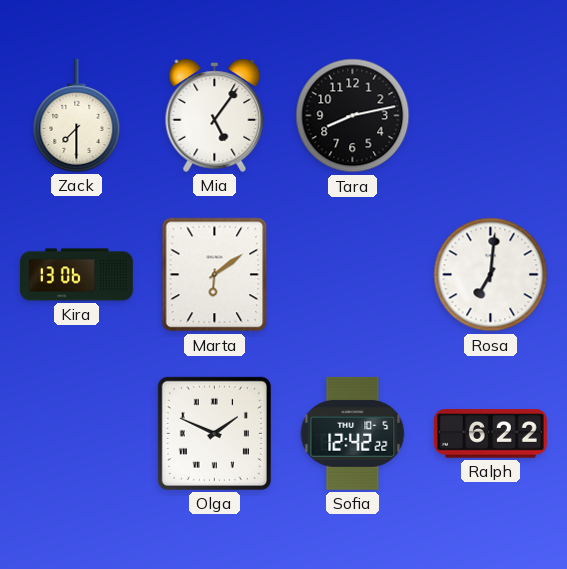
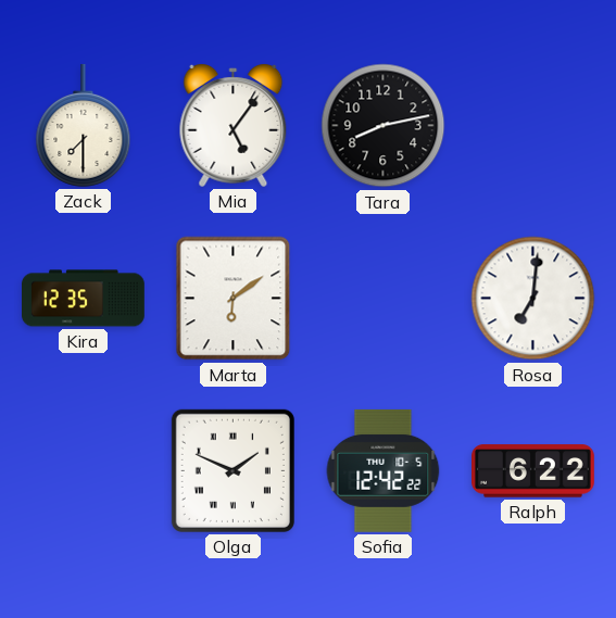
Kira: 13:06 -> 12:35 (84, 299)
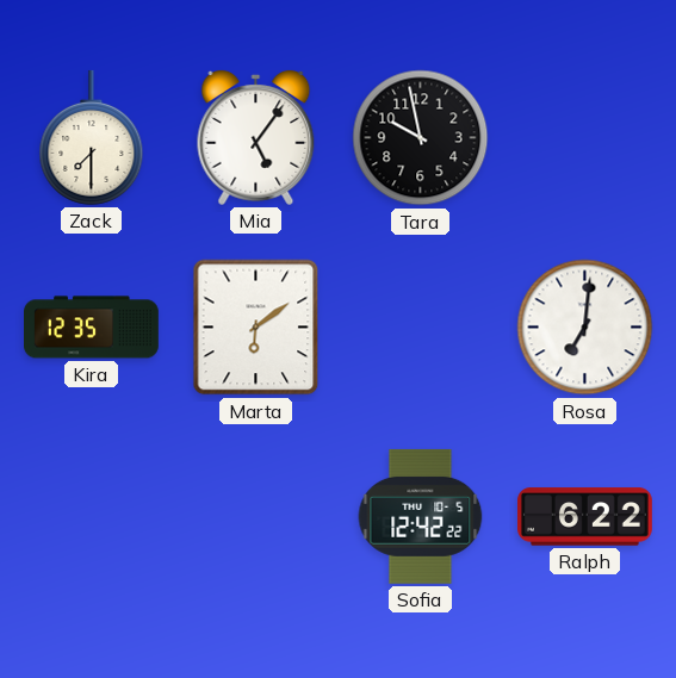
Tara: 8:13 -> 9:58 (421, 138)
Olga: 1:49 -> none (232, 470)
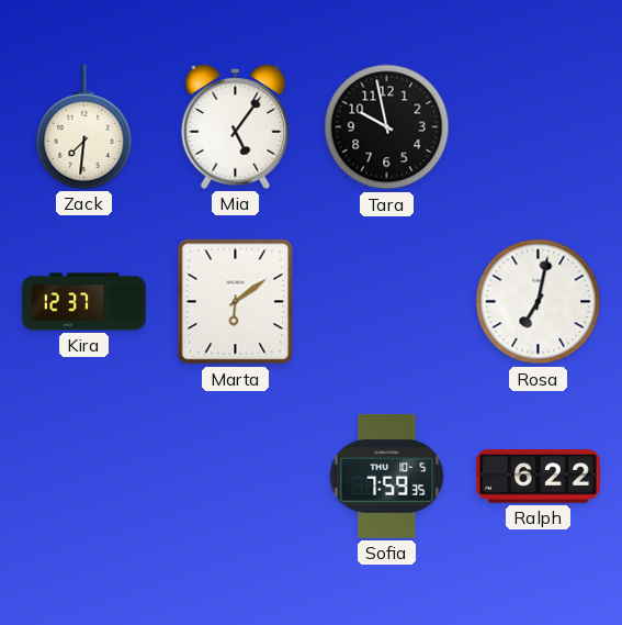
Zack: 7:30 -> 7:31 (84, 126)
Kira: 12:35 -> 12:37 (84, 302)
Rosa: 7:01 -> 7:02 (539, 302)
Sofia: 12:42 -> 7:59 (387, 476)
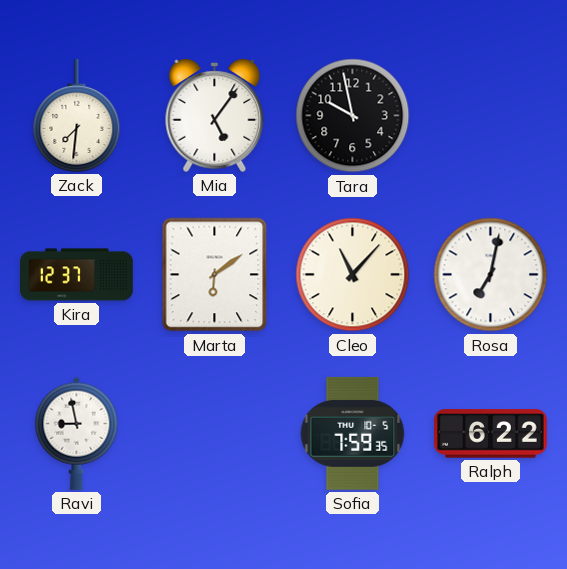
Cleo: none -> 11:07 (353, 275)
Ravi: none -> 8:58 (77, 433)
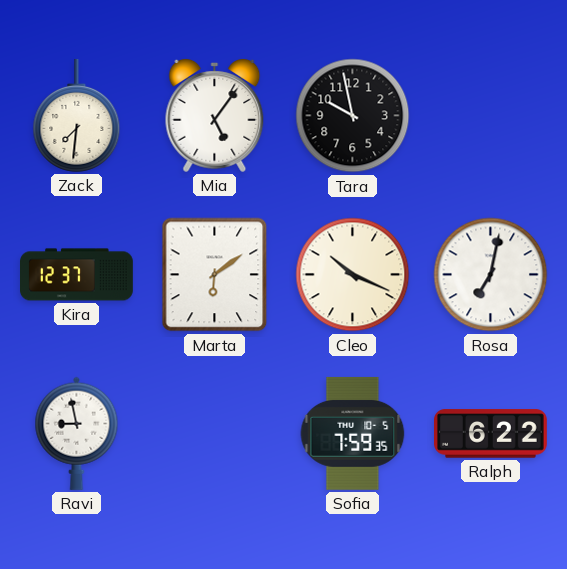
Cleo: 11:07 -> 10:19 (353, 275)
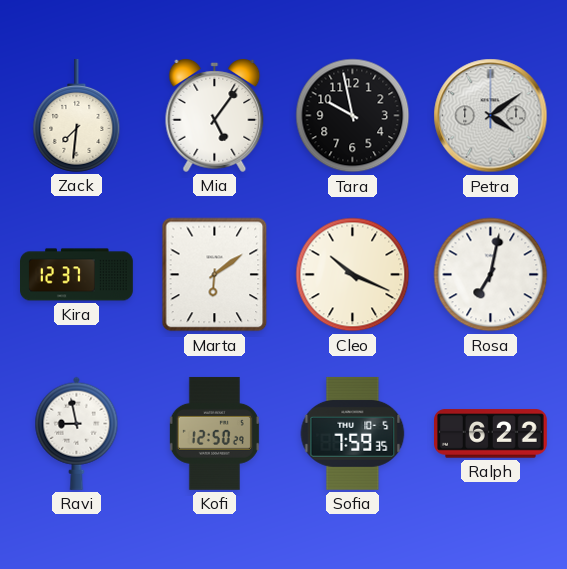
Petra: none -> 4:09 (491, 116)
Kofi: none -> 12:50 (214, 433)
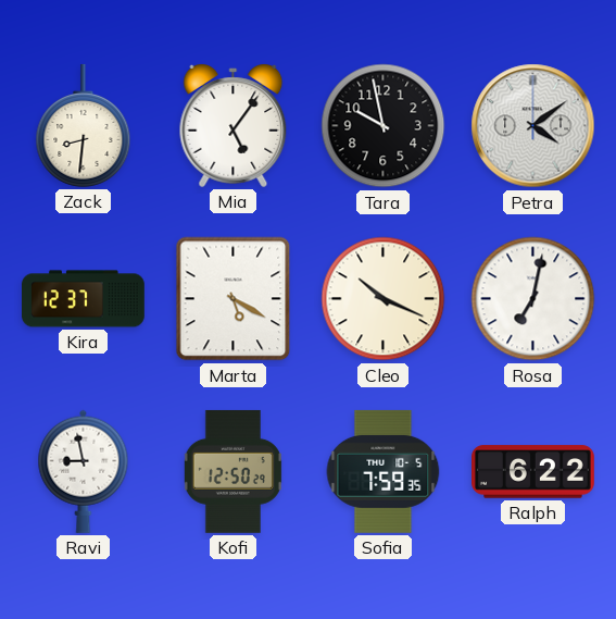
Zack: 7:31 -> 8:31 (84, 125)
Marta: 6:09 -> 5:20 (234, 299)
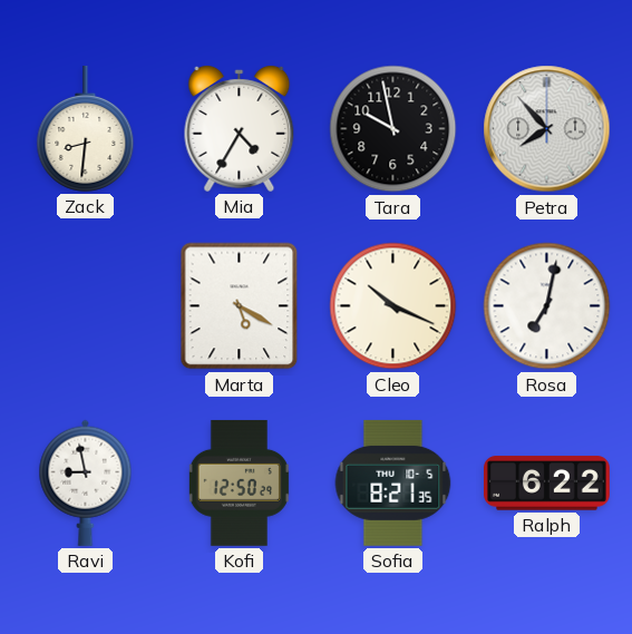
Mia: 5:06 -> 4:35 (240, 128)
Petra: 4:09 -> 7:53 (547, 129)
Kira: 12:37 -> none (84, 299)
Sofia: 7:59 -> 8:21 (393, 482)
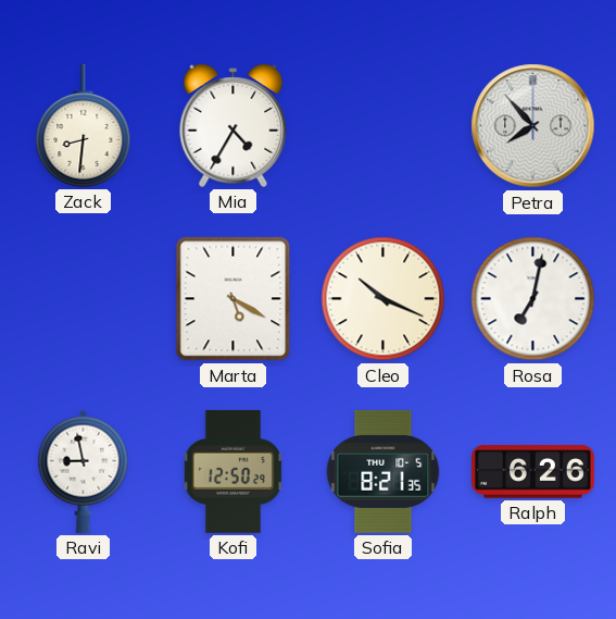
Tara: 9:58 -> none (393, 129)
Ralph: 6:22 -> 6:26 (533, 472)
